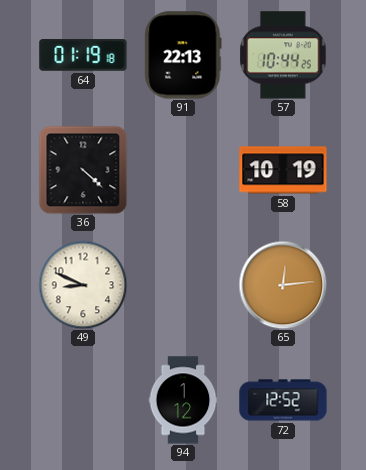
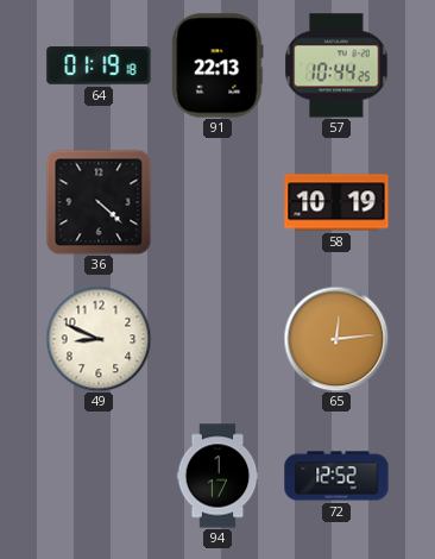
94: 1:12 -> 1:17 (218, 476)
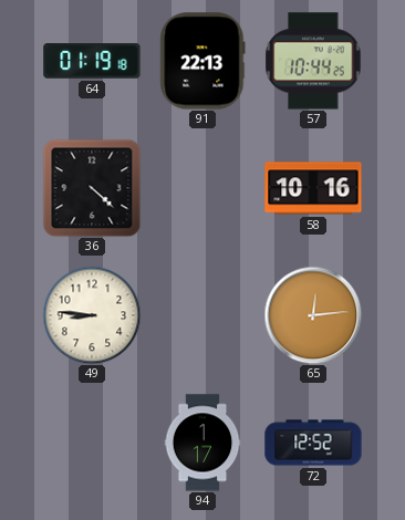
58: 10:19 -> 10:16 (313, 188)
49: 8:49 -> 8:46 (92, 315)
